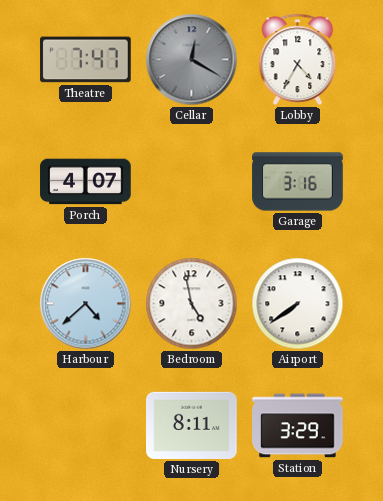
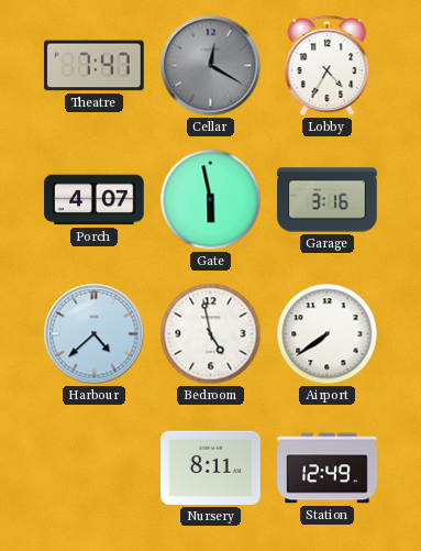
Gate: none -> 5:58 (211, 200)
Station: 3:29 -> 12:49 (328, 469)
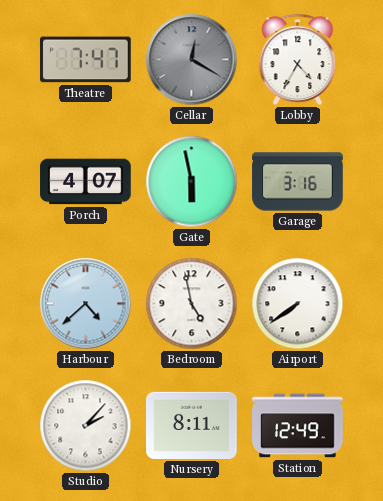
Studio: none -> 2:07 (86, 426)
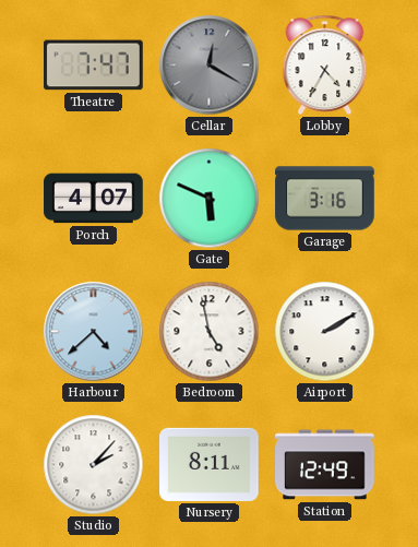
Gate: 5:58 -> 5:49 (210, 199)
Airport: 7:39 -> 2:10 (325, 332)
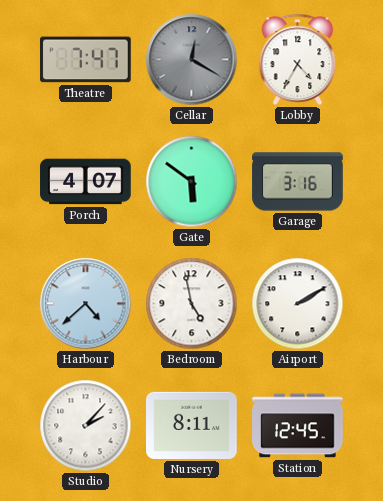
Gate: 5:49 -> 5:51 (192, 182)
Station: 12:49 -> 12:45 (298, 426)
